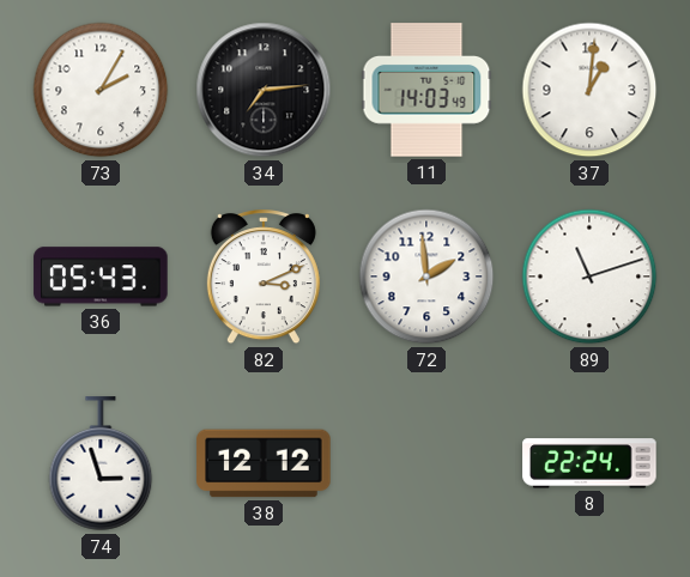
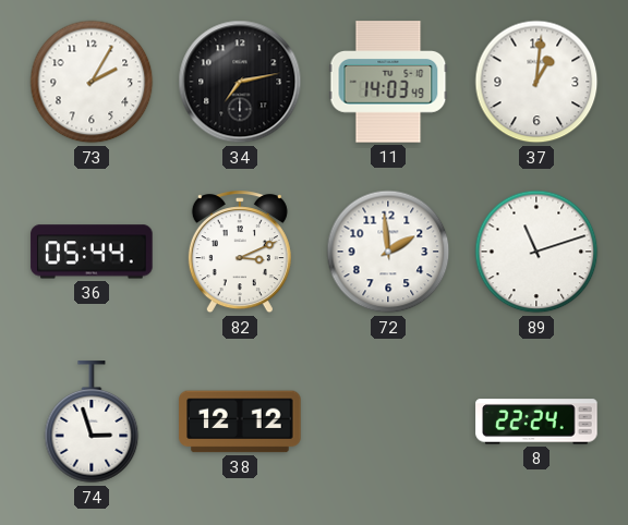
34: 7:14 -> 7:13 (240, 82)
36: 05:43 -> 05:44 (92, 252)
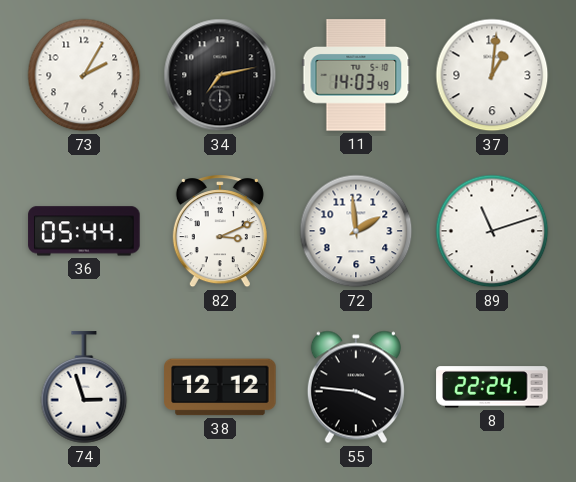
55: none -> 3:46 (356, 387)
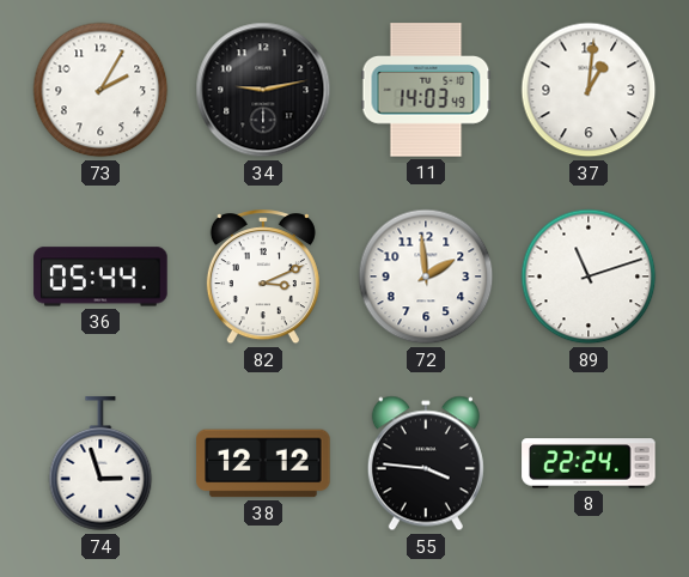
34: 7:13 -> 9:13 (263, 90)
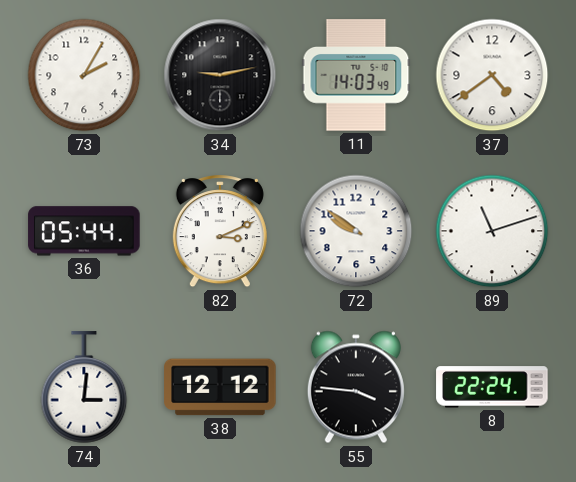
37: 1:01 -> 4:39 (492, 75)
72: 1:59 -> 9:51 (356, 231)
74: 2:57 -> 3:01 (84, 388)
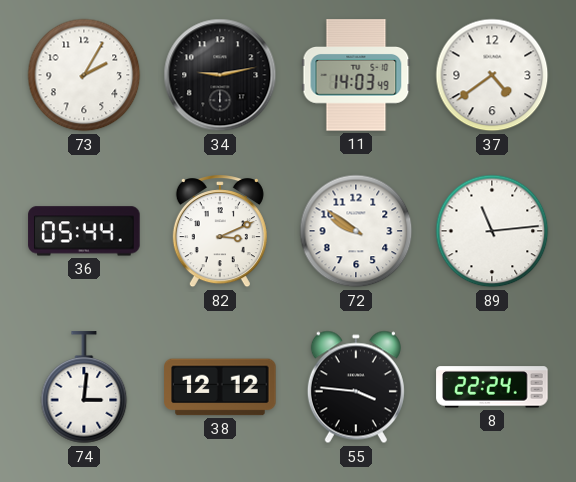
89: 11:12 -> 11:14 (492, 231)
